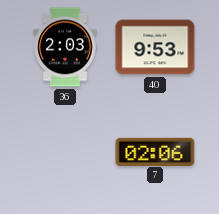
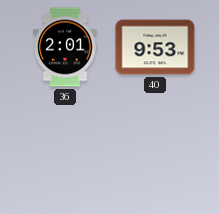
36: 2:03 -> 2:01 (65, 47)
7: 02:06 -> none (155, 151)
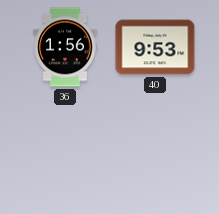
36: 2:01 -> 1:56 (65, 47)
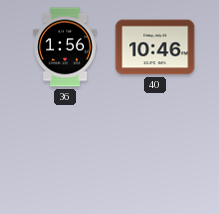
40: 9:53 -> 10:46 (155, 47)
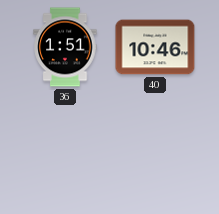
36: 1:56 -> 1:51 (65, 47)
